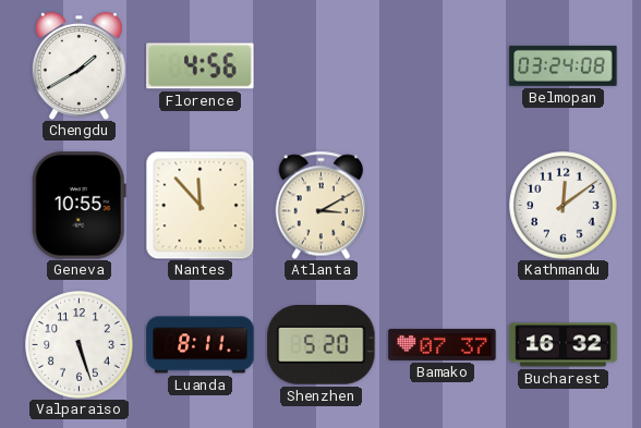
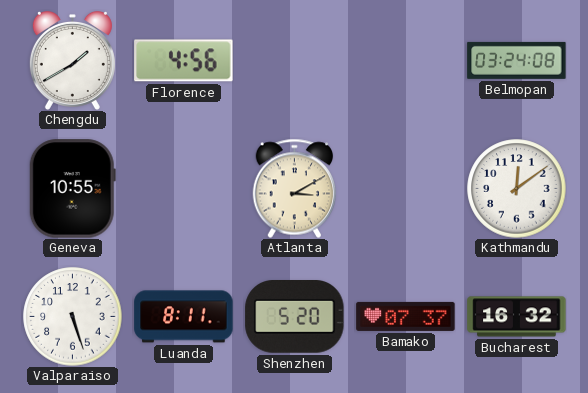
Nantes: 11:53 -> none (199, 205)
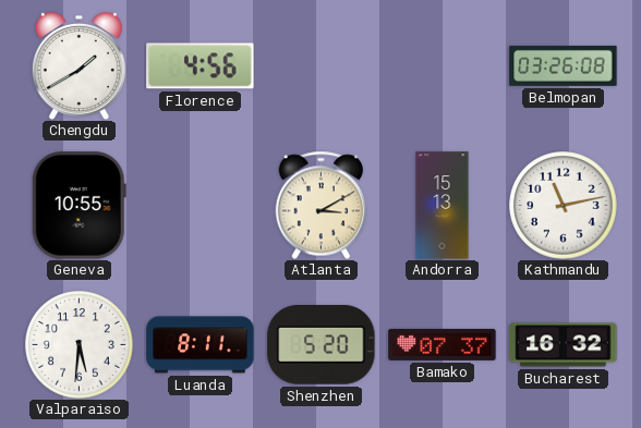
Belmopan: 03:24 -> 03:26 (564, 65)
Andorra: none -> 15:13 (443, 206)
Kathmandu: 12:09 -> 11:13 (564, 206)
Valparaiso: 5:27 -> 5:31 (80, 345)
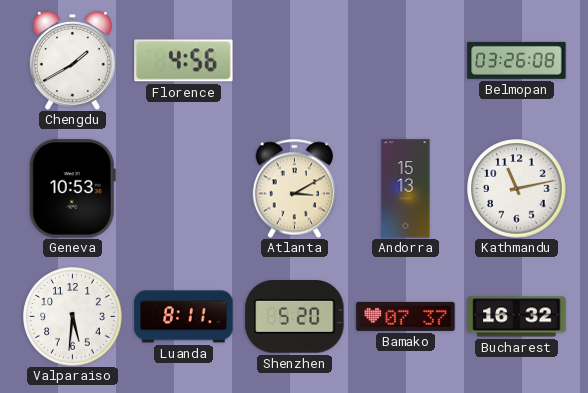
Geneva: 10:55 -> 10:53 (72, 189)
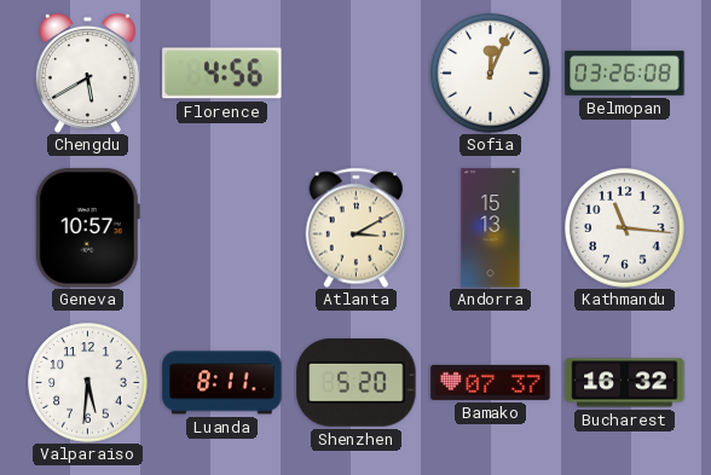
Chengdu: 1:40 -> 5:40 (87, 73)
Sofia: none -> 12:04 (491, 74)
Geneva: 10:53 -> 10:57 (87, 228)
Kathmandu: 11:13 -> 11:16 (625, 228)
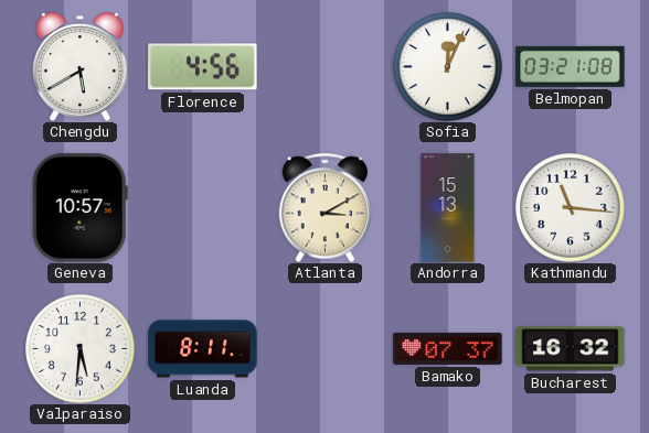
Belmopan: 03:26 -> 03:21 (571, 66)
Shenzhen: 5:20 -> none (357, 383)
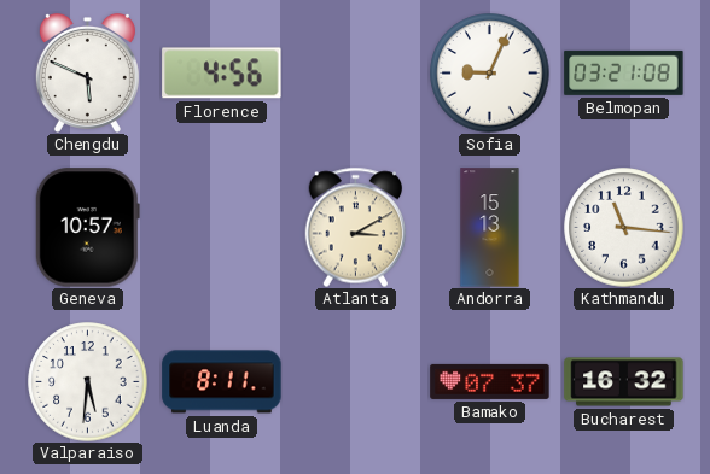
Chengdu: 5:40 -> 5:49 (87, 72)
Sofia: 12:04 -> 9:04 (490, 74)
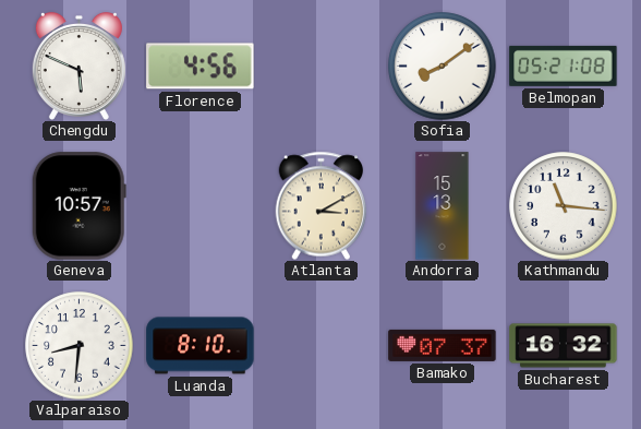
Sofia: 9:04 -> 8:09 (443, 67)
Belmopan: 03:21 -> 05:21 (564, 65)
Valparaiso: 5:31 -> 8:31 (80, 346)
Luanda: 8:11 -> 8:10 (201, 346)
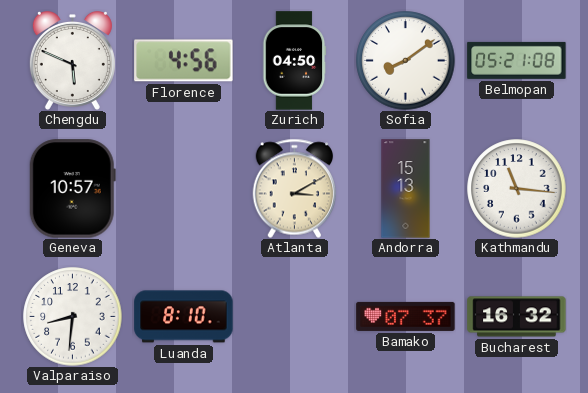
Zurich: none -> 04:50 (294, 61)
